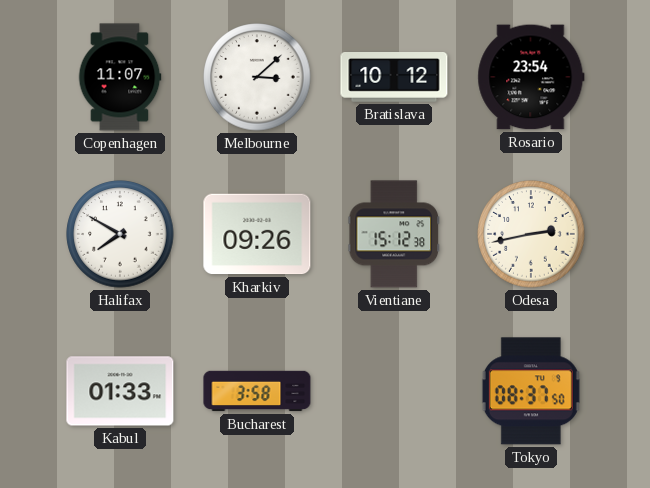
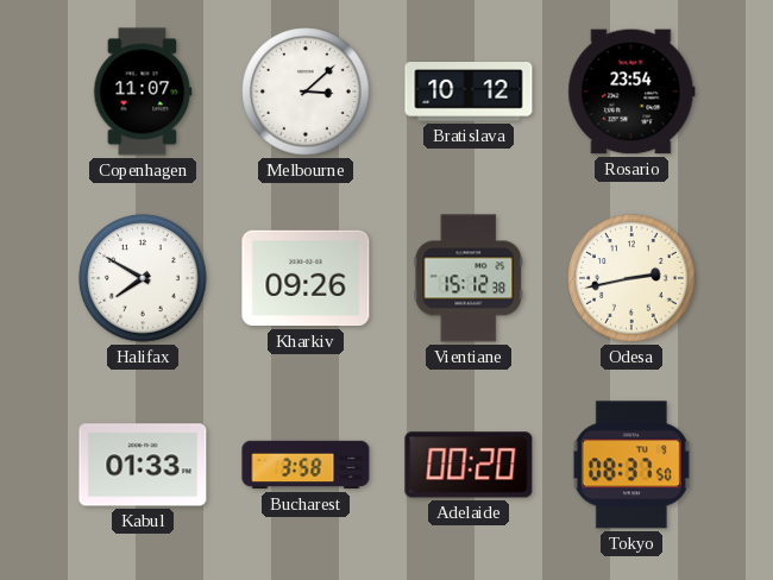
Adelaide: none -> 00:20 (469, 465)
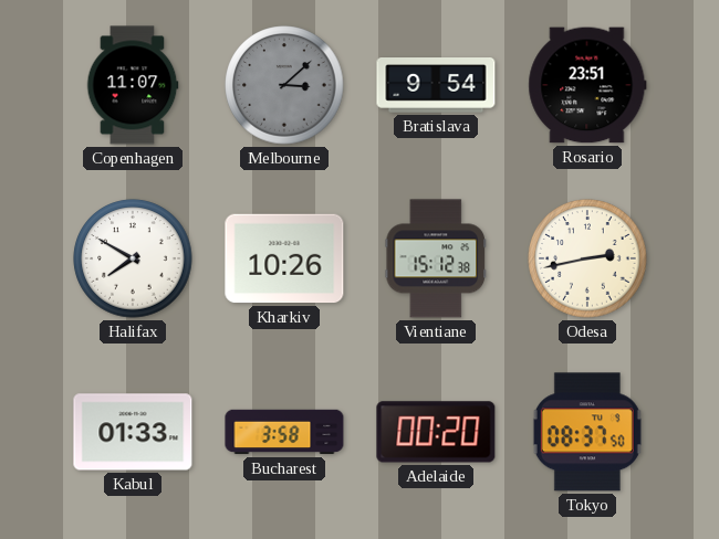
Melbourne dial: white -> grey (284, 85)
Bratislava: 10:12 -> 9:54 (436, 86)
Rosario: 23:54 -> 23:51 (587, 85)
Kharkiv: 09:26 -> 10:26 (284, 258)
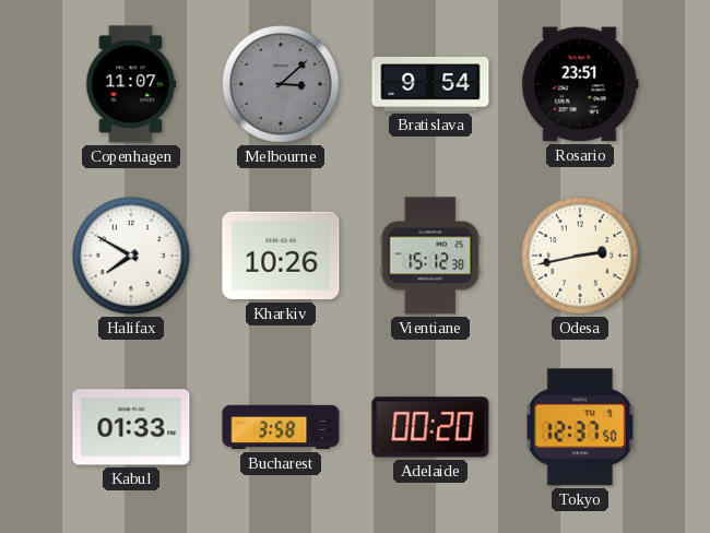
Tokyo: 08:37 -> 12:37 (580, 427)
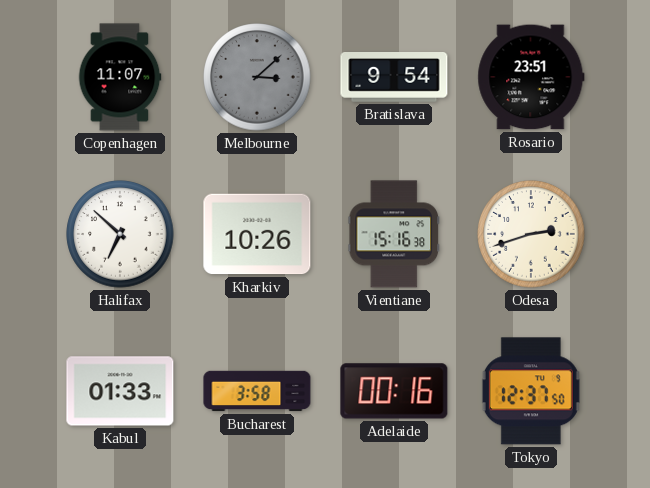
Halifax: 7:50 -> 6:52 (120, 234)
Vientiane: 15:12 -> 15:16 (394, 234)
Odesa: 2:43 -> 2:42 (531, 234)
Adelaide: 00:20 -> 00:16 (394, 391)
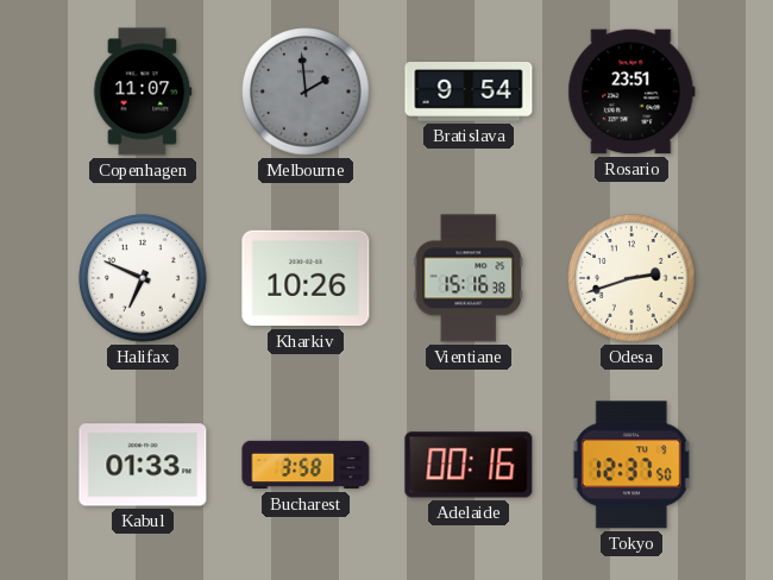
Melbourne: 3:08 -> 1:59 (306, 92)
Halifax: 6:52 -> 6:49 (143, 278)
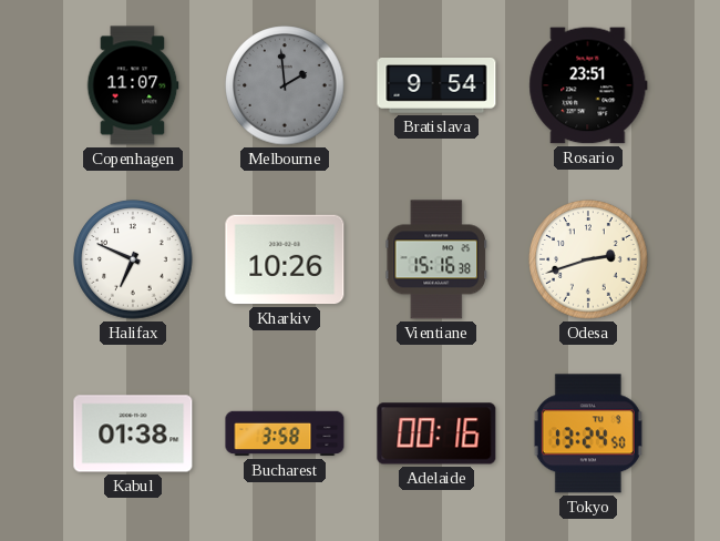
Kabul: 01:33 -> 01:38 (133, 433)
Tokyo: 12:37 -> 13:24 (588, 433)
